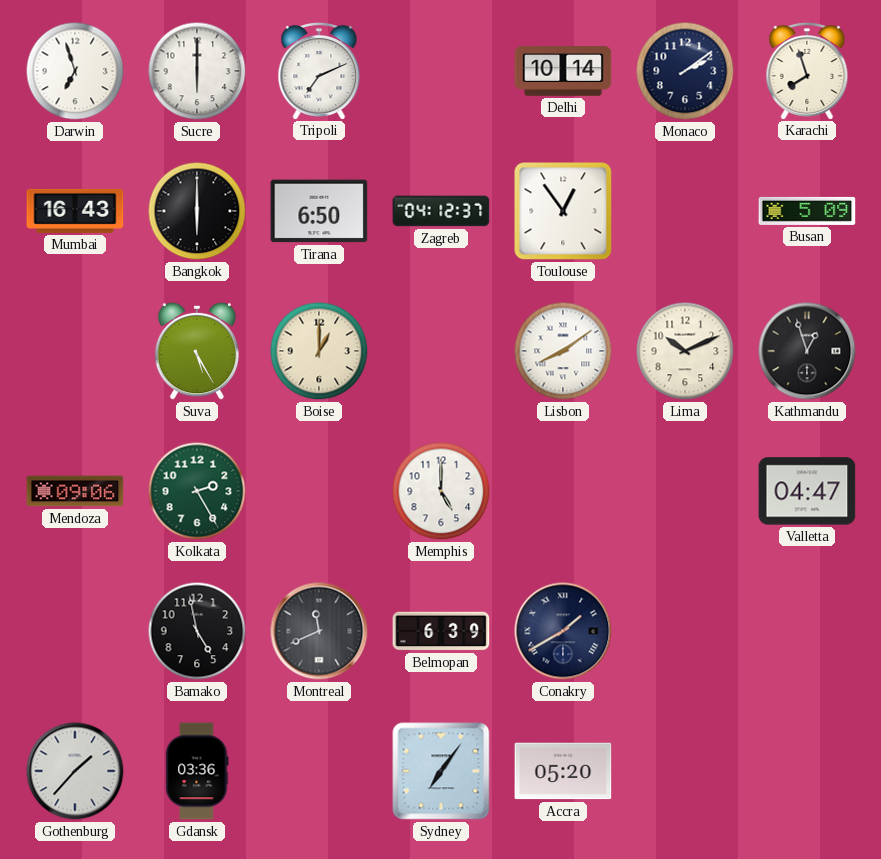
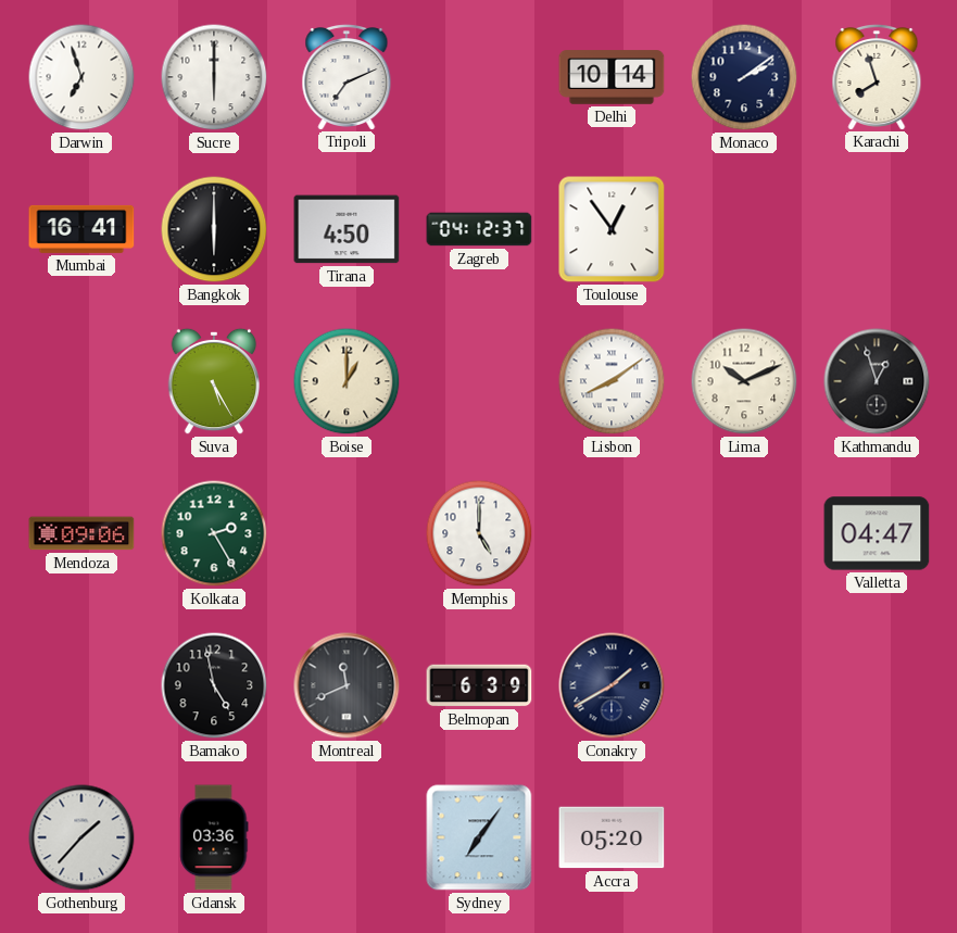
Mumbai: 16:43 -> 16:41 (81, 229)
Tirana: 6:50 -> 4:50 (347, 229)
Busan: 5:09 -> none (807, 211)
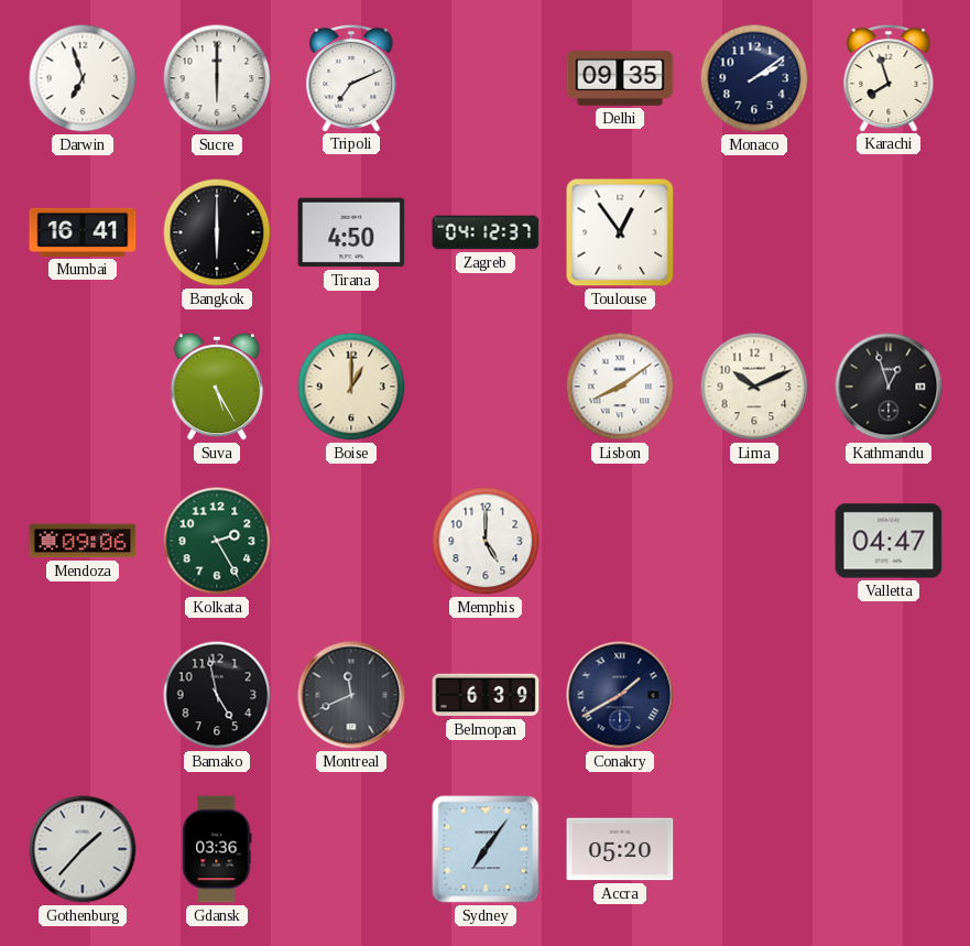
Delhi: 10:14 -> 09:35 (620, 78)
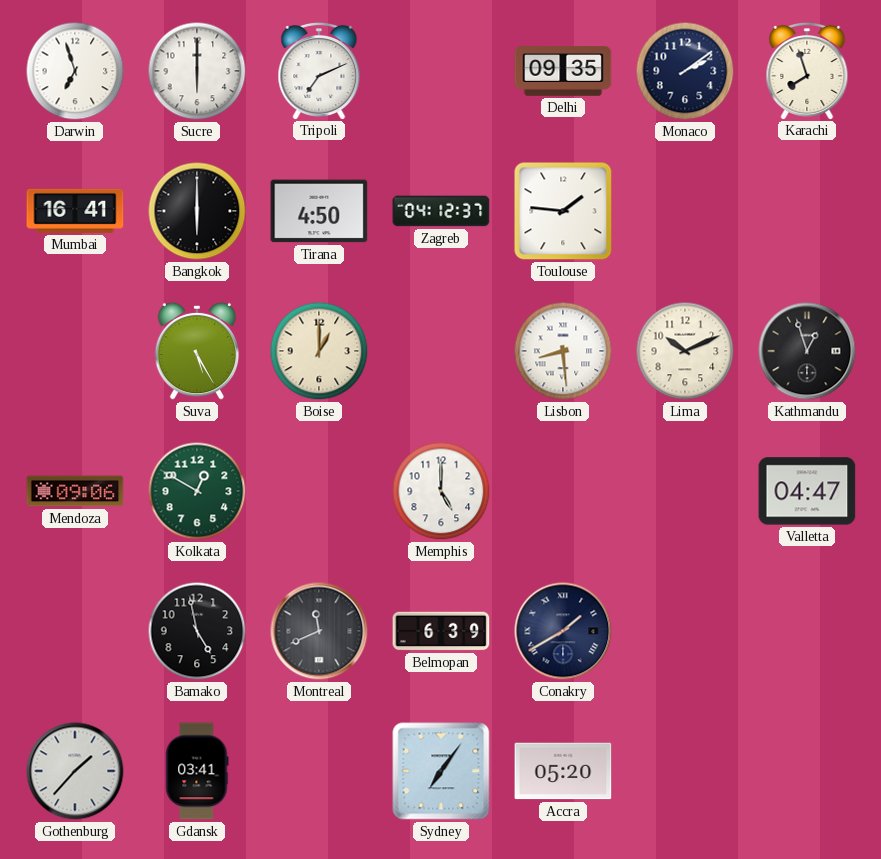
Toulouse: 12:54 -> 1:46 (563, 211)
Lisbon: 8:09 -> 8:29 (563, 351)
Kolkata: 2:25 -> 12:50 (197, 491)
Gdansk: 03:36 -> 03:41 (197, 771)
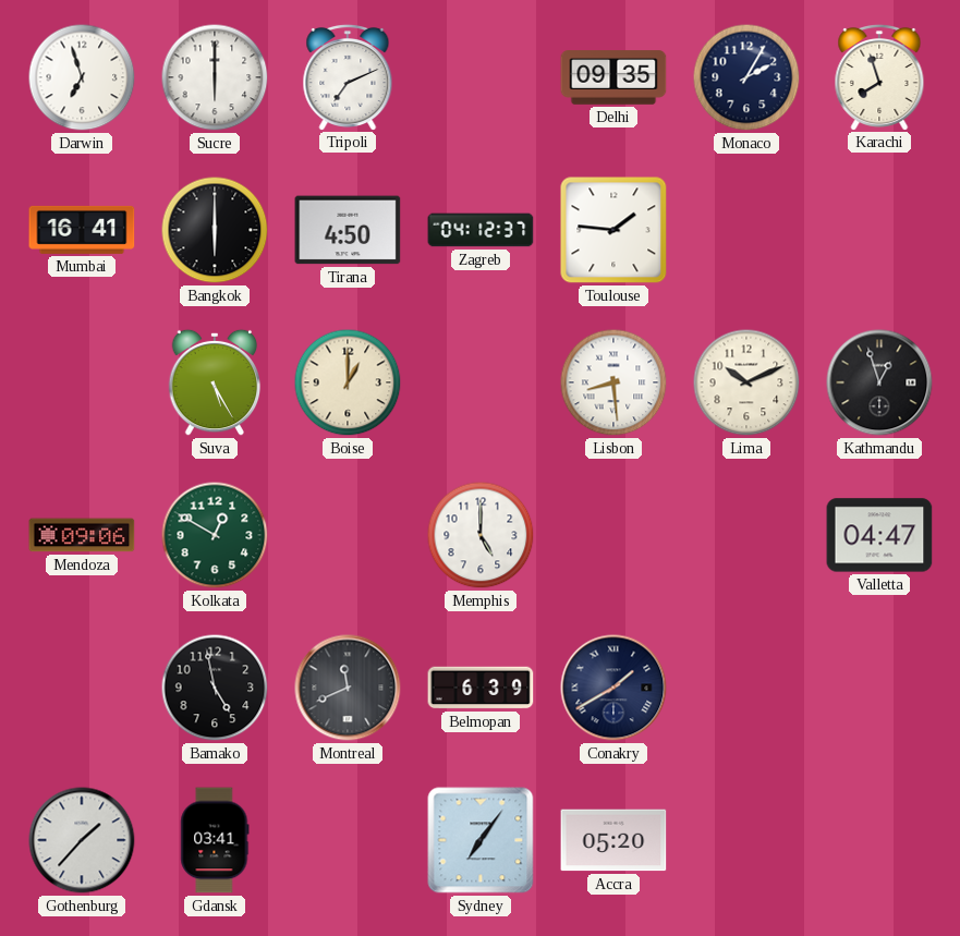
Monaco: 2:09 -> 2:05 (746, 77)
